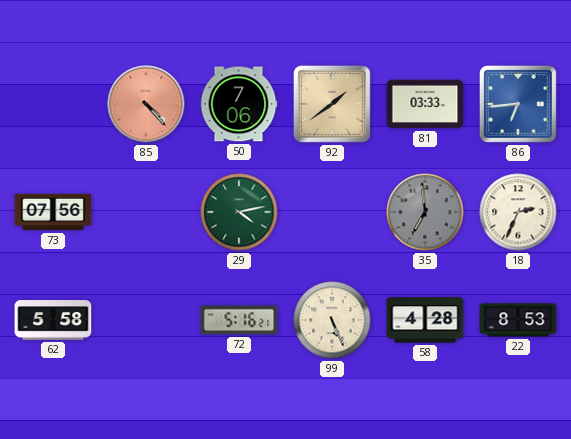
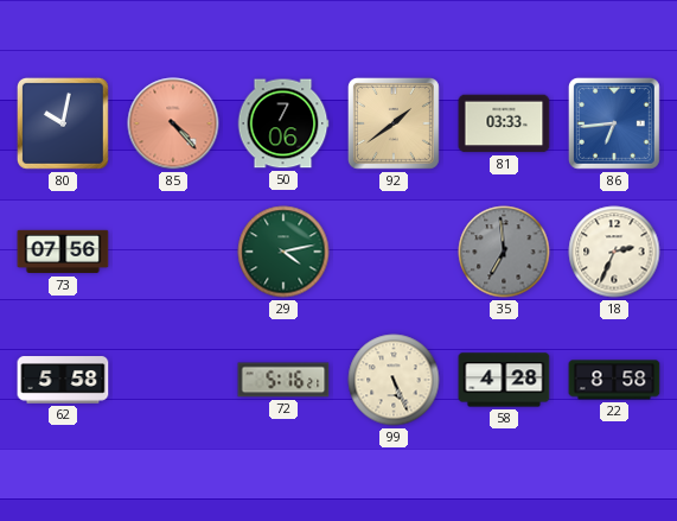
80: none -> 10:02 (63, 123)
22: 8:53 -> 8:58 (614, 380)
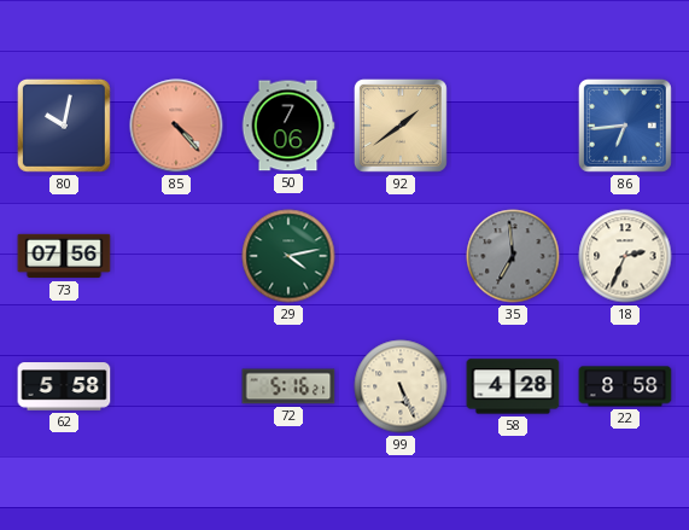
81: 03:33 -> none (504, 123)
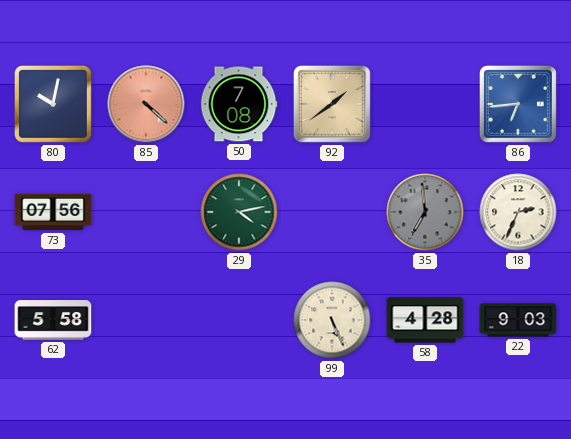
85: 4:23 -> 4:22 (146, 104)
50: 7:06 -> 7:08 (239, 104)
72: 5:16 -> none (288, 386)
22: 8:58 -> 9:03 (518, 320)
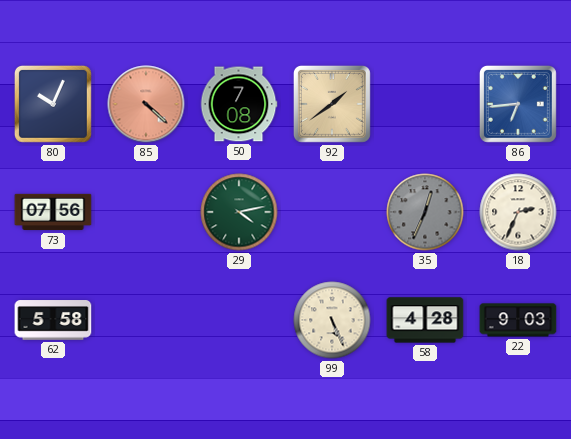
80: 10:02 -> 10:04 (53, 104)
35: 6:59 -> 12:34 (425, 212)
